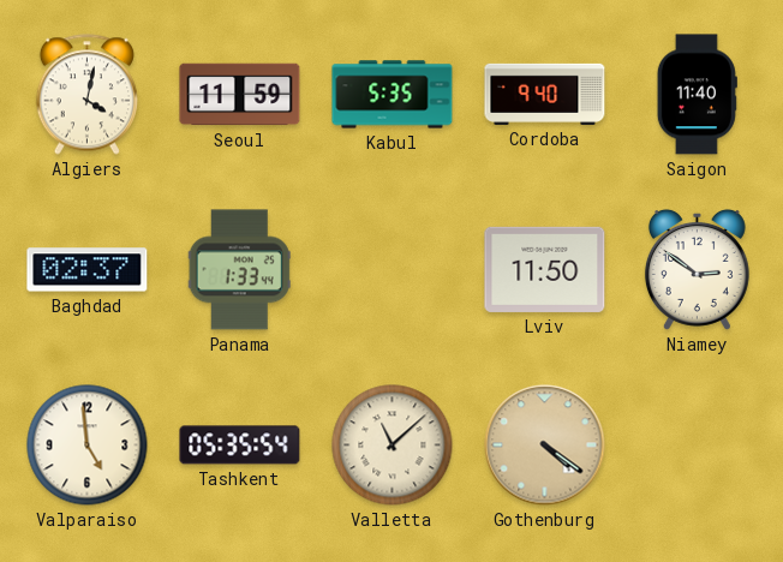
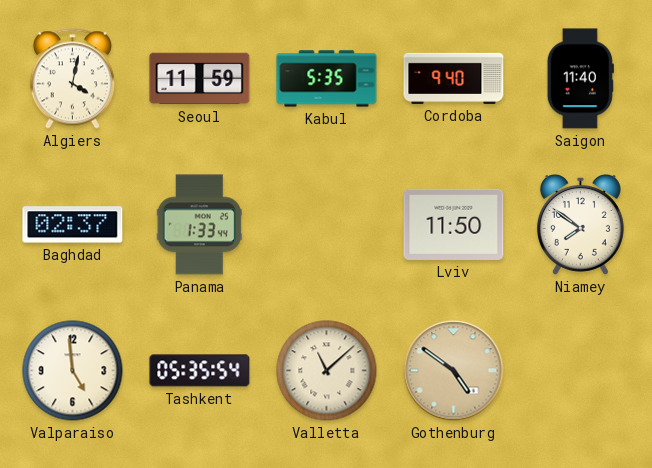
Niamey: 2:51 -> 7:51 (580, 224)
Gothenburg: 4:21 -> 4:51 (454, 371)
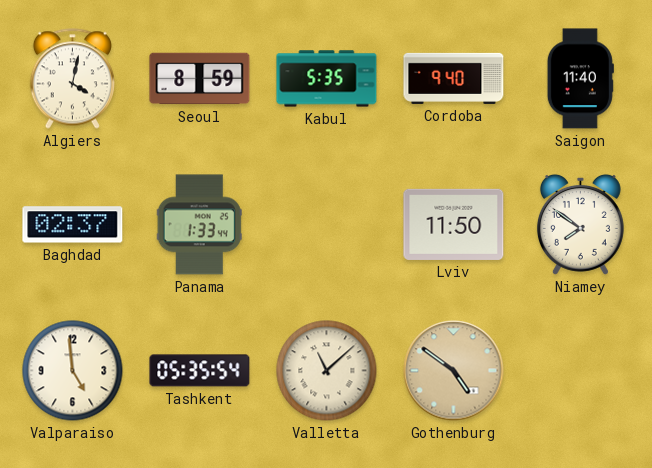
Seoul: 11:59 -> 8:59 (200, 79)
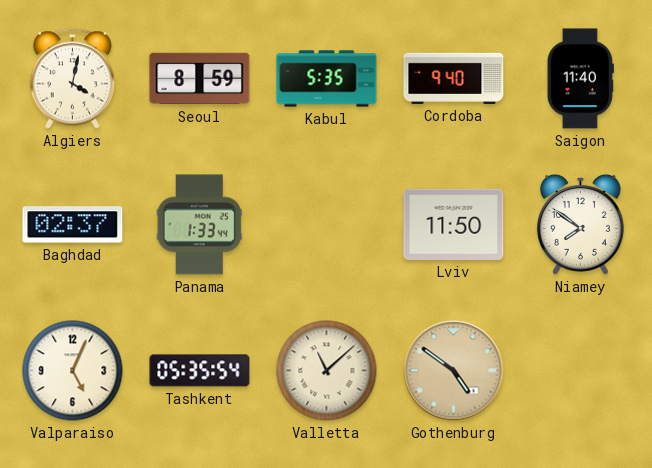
Valparaiso: 4:59 -> 5:04 (73, 371)
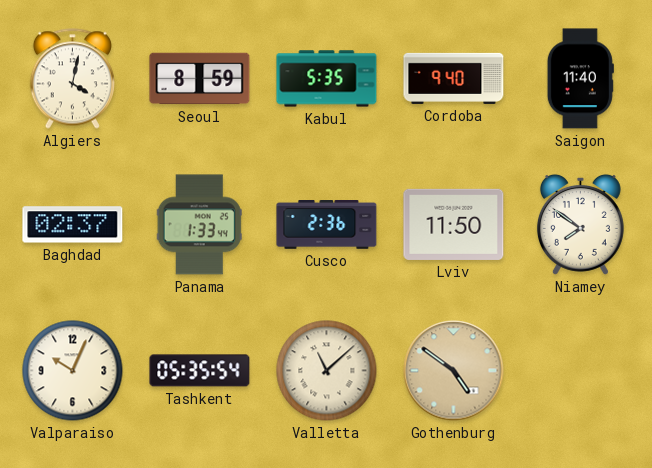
Cusco: none -> 2:36 (327, 225)
Valparaiso: 5:04 -> 10:04 (73, 371)
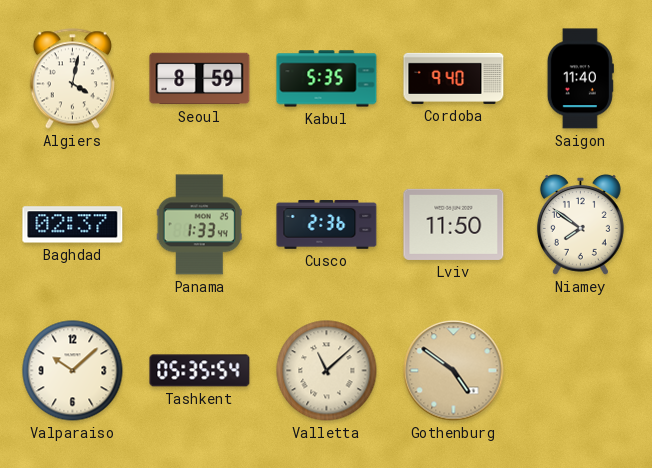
Valparaiso: 10:04 -> 10:08 (73, 371)
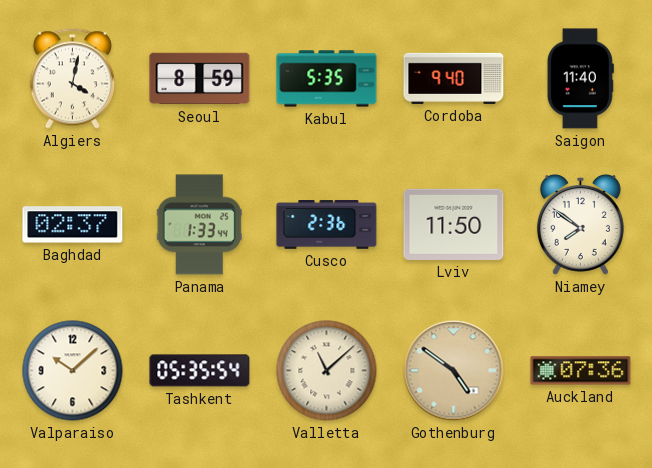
Auckland: none -> 07:36 (581, 371)
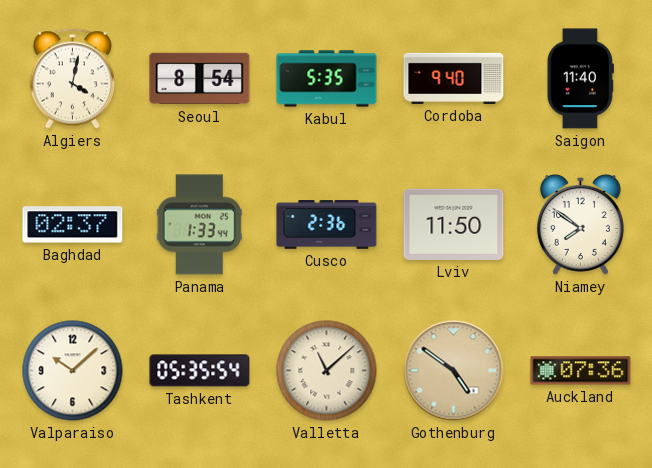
Seoul: 8:59 -> 8:54 (200, 79)
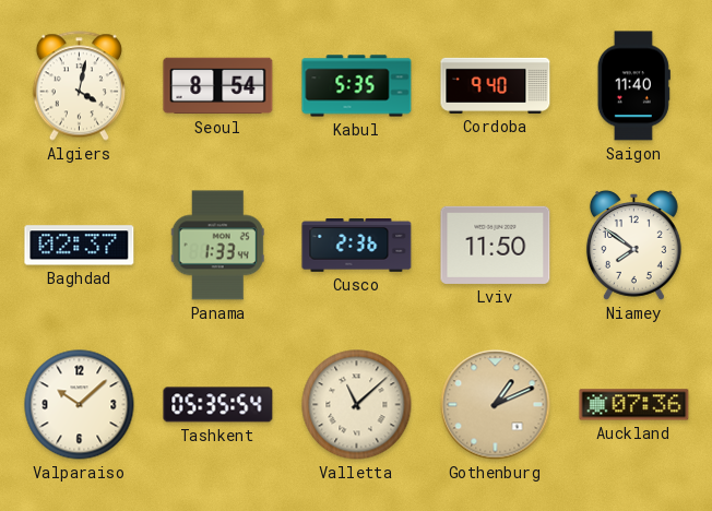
Gothenburg: 4:51 -> 1:11 (496, 405)
